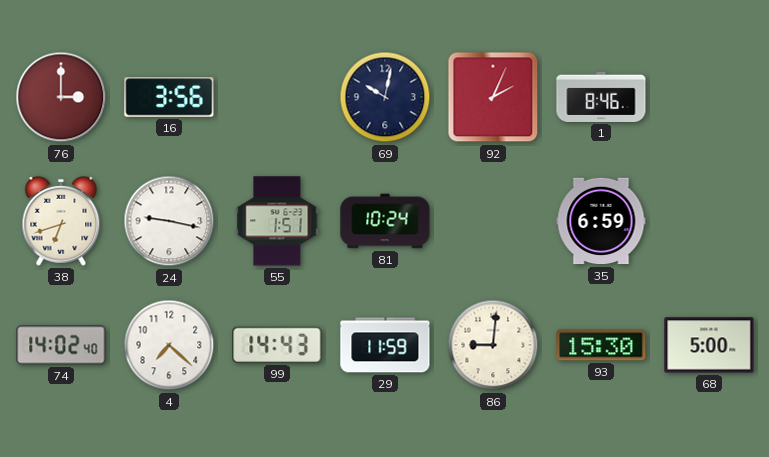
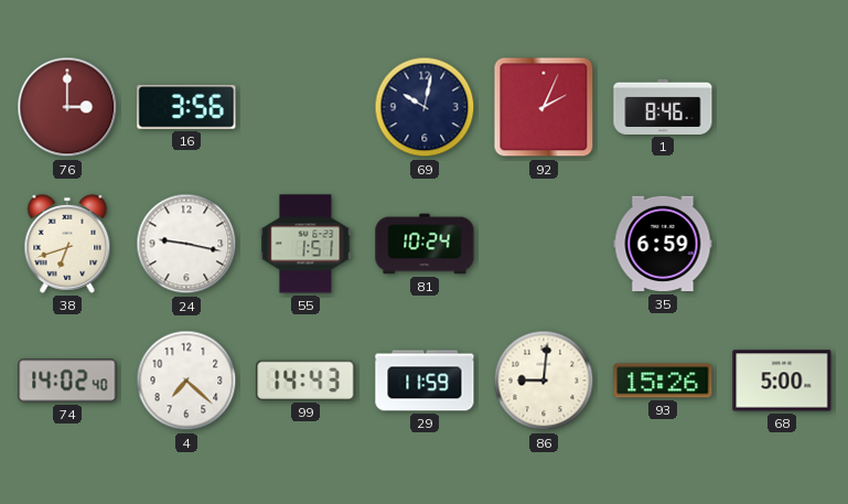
93: 15:30 -> 15:26 (663, 380)
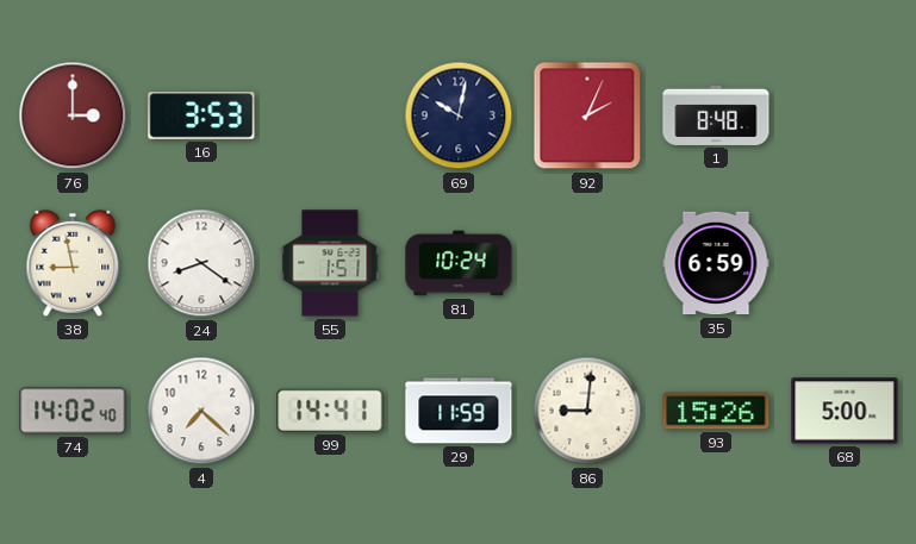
16: 3:56 -> 3:53 (201, 115)
1: 8:46 -> 8:48 (716, 115)
38: 6:42 -> 8:58 (73, 263)
24: 9:17 -> 8:21 (201, 263)
99: 14:43 -> 14:41 (330, 411)
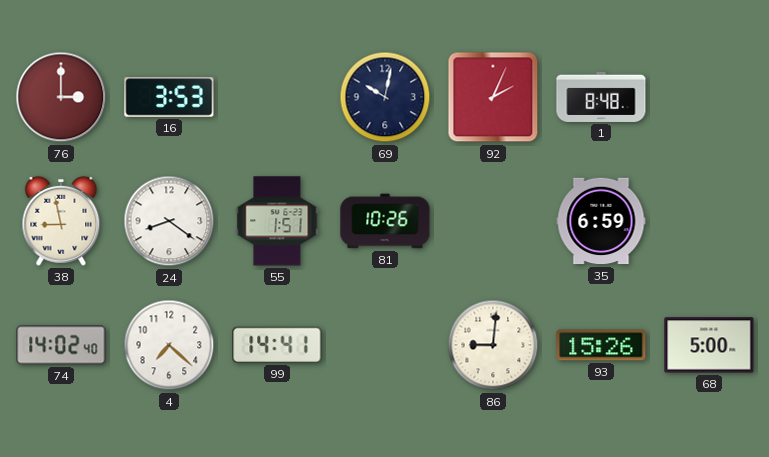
81: 10:24 -> 10:26 (385, 221)
29: 11:59 -> none (459, 411)
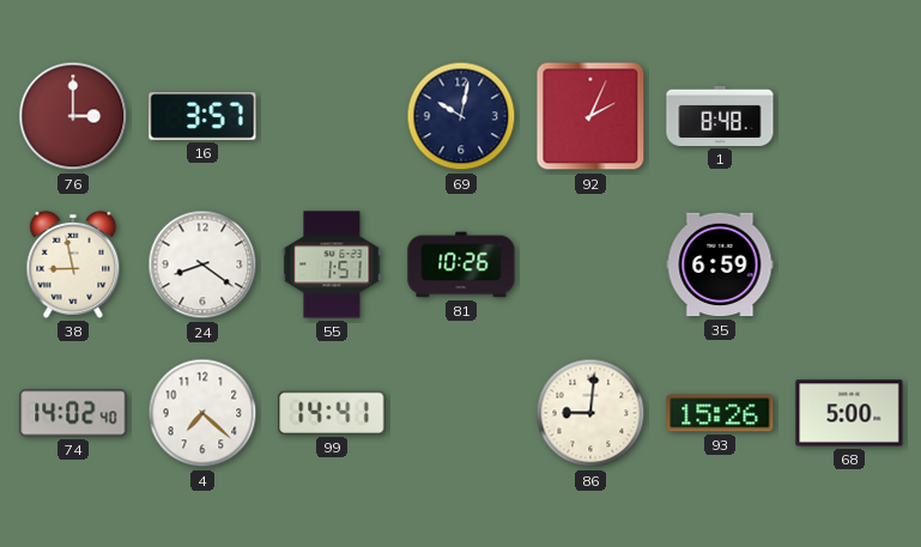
16: 3:53 -> 3:57 (202, 116)
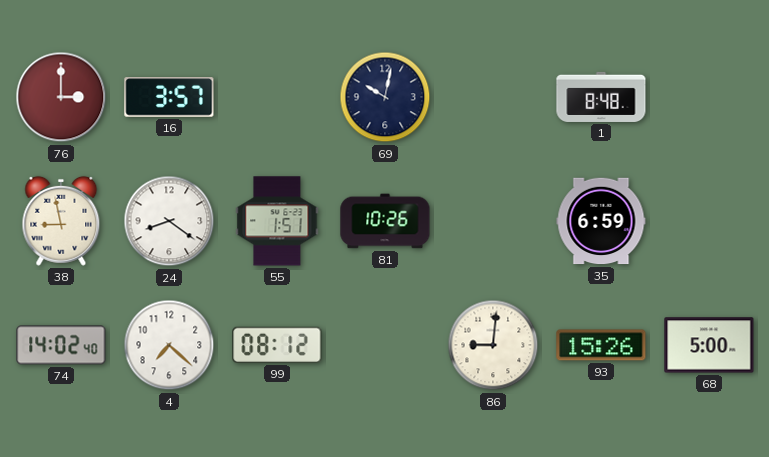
92: 2:04 -> none (590, 116)
99: 14:41 -> 08:12 (277, 345)
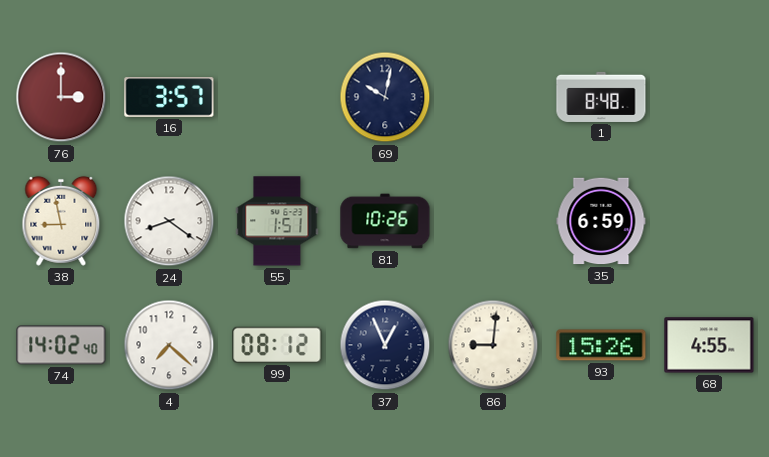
37: none -> 12:56 (385, 345)
68: 5:00 -> 4:55 (709, 345)
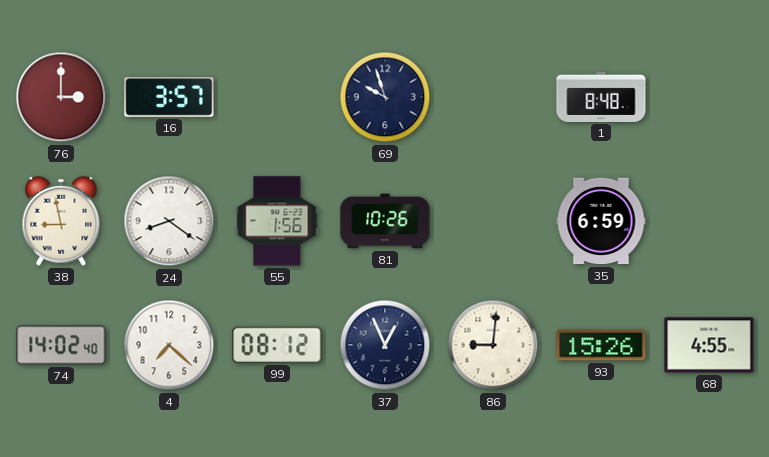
69: 10:02 -> 9:57 (385, 97)
55: 1:51 -> 1:56 (277, 221)
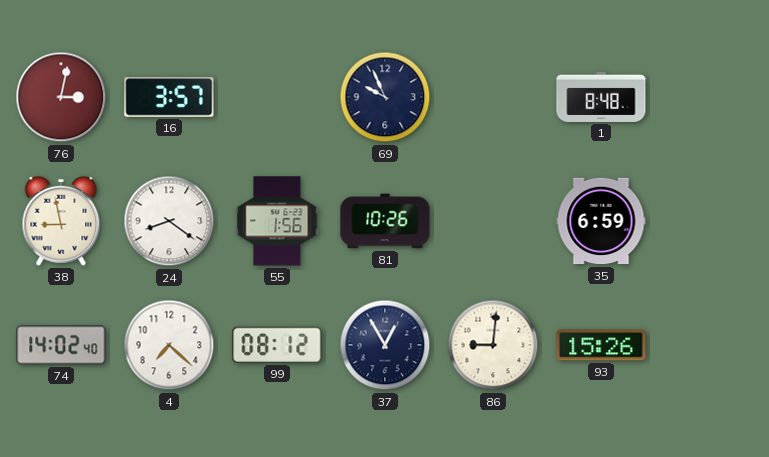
76: 3:00 -> 3:02 (61, 97)
69: 9:57 -> 9:56 (385, 97)
37: 12:56 -> 12:55 (385, 345)
68: 4:55 -> none (709, 345)
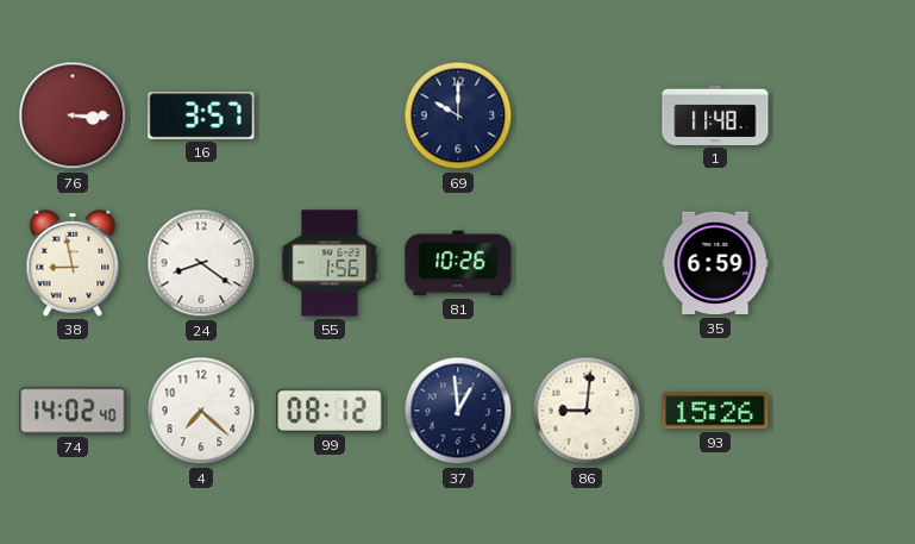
76: 3:02 -> 3:15 (73, 115)
69: 9:56 -> 10:00 (458, 115)
1: 8:48 -> 11:48 (715, 115)
37: 12:55 -> 12:59 (458, 411)
